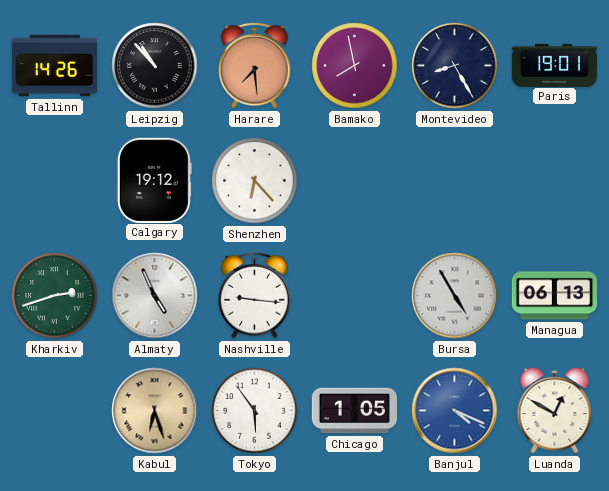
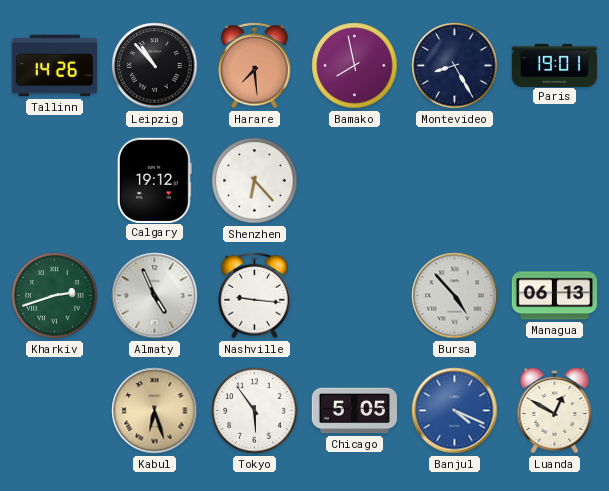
Bursa: 4:55 -> 4:53 (455, 296)
Chicago: 1:05 -> 5:05 (354, 411)
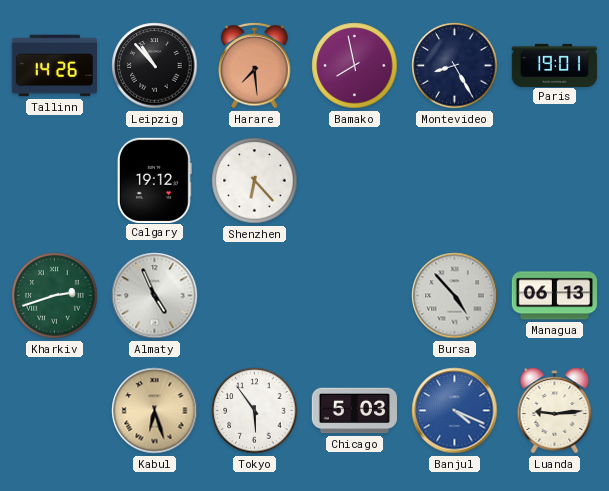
Nashville: 9:16 -> none (255, 295)
Chicago: 5:05 -> 5:03 (354, 411)
Luanda: 12:50 -> 9:14 (555, 411)
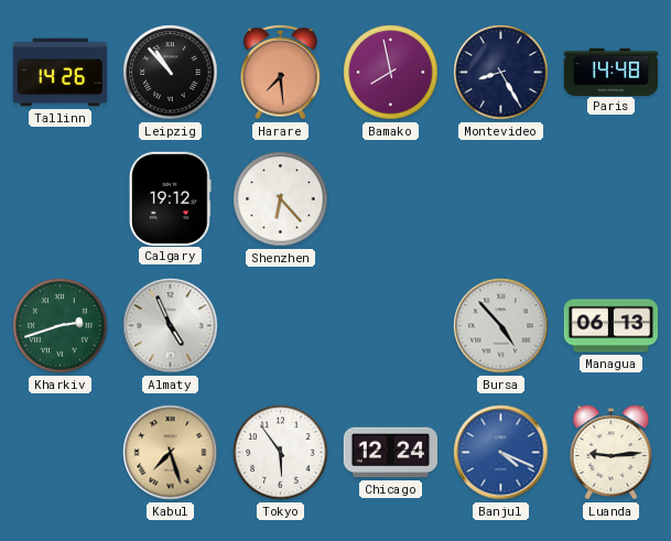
Paris: 19:01 -> 14:48 (612, 72)
Kabul: 6:27 -> 7:27 (171, 453)
Chicago: 5:03 -> 12:24 (390, 453)
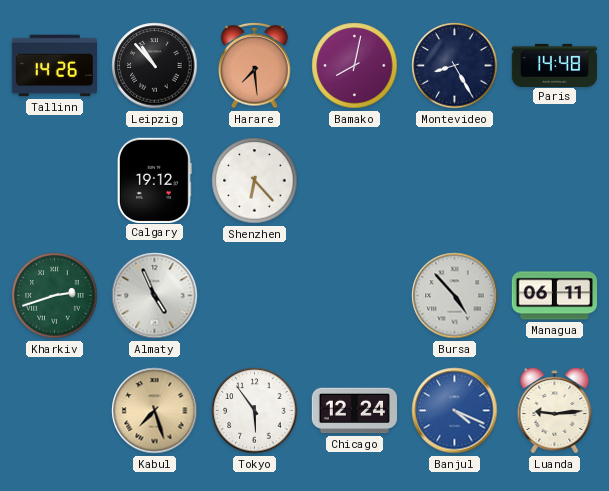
Bamako: 7:58 -> 8:02 (355, 66)
Managua: 06:13 -> 06:11 (555, 296)
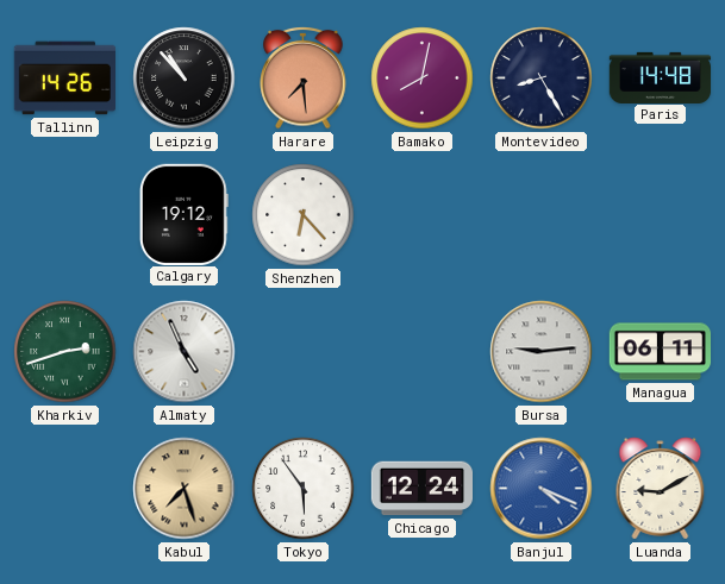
Bursa: 4:53 -> 9:14 (542, 352)
Luanda: 9:14 -> 9:10 (661, 489)
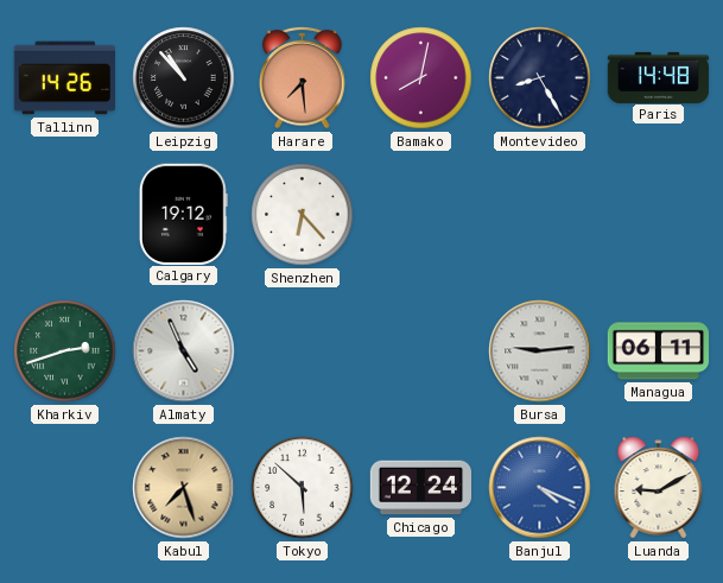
Tokyo: 5:54 -> 5:52 (303, 488)
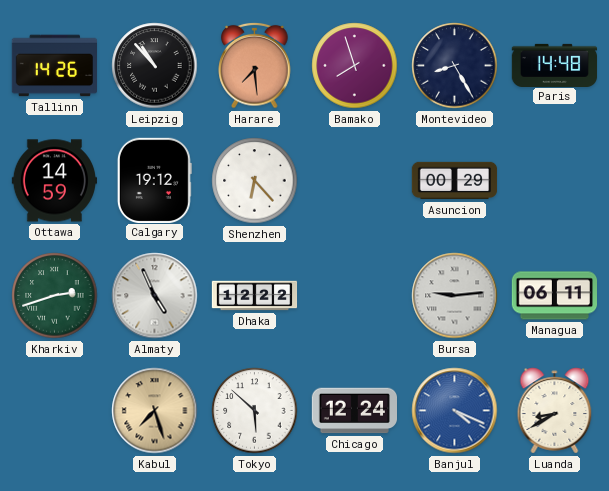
Bamako: 8:02 -> 7:57 (355, 66)
Ottawa: none -> 14:59 (54, 181)
Asuncion: none -> 00:29 (455, 181)
Dhaka: none -> 12:22 (255, 296)
Luanda: 9:10 -> 8:40 (555, 411)
